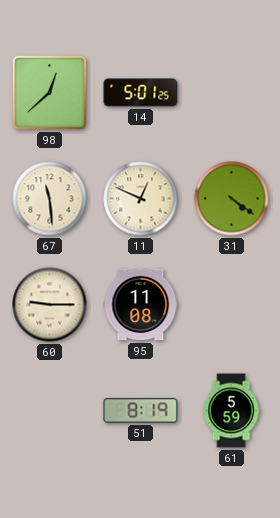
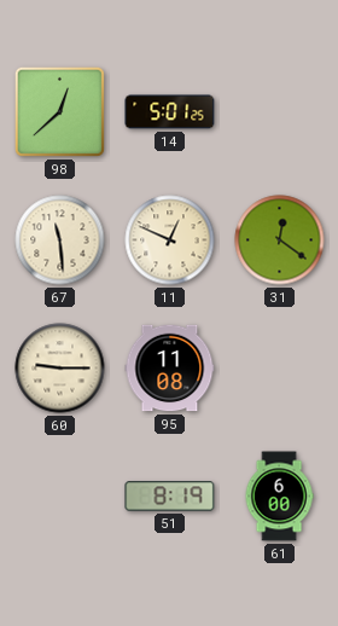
31: 4:21 -> 12:21 (280, 240)
61: 5:59 -> 6:00 (279, 497)
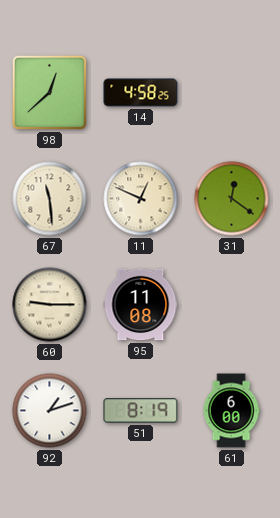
14: 5:01 -> 4:58 (141, 93)
92: none -> 1:12 (50, 411)
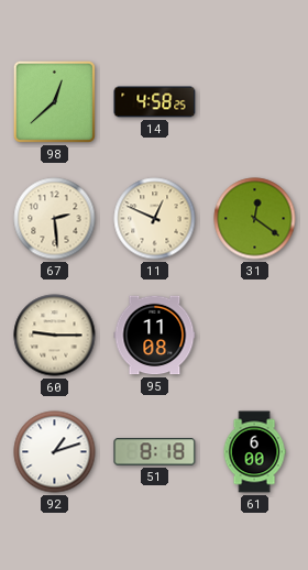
67: 11:29 -> 2:29 (55, 219)
51: 8:19 -> 8:18 (155, 452)
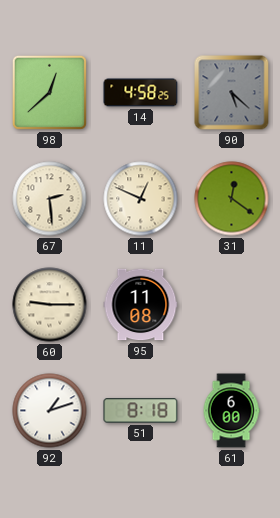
90: none -> 5:22 (232, 93)
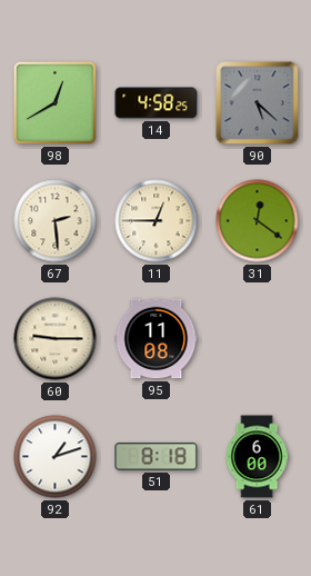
98: 12:38 -> 12:40 (54, 102)
11: 12:49 -> 12:45 (157, 221)
